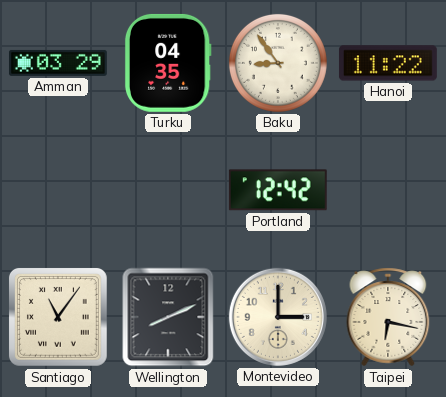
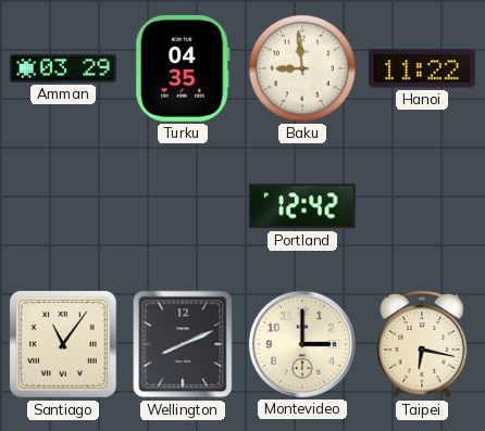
Baku: 8:54 -> 8:59 (302, 68)
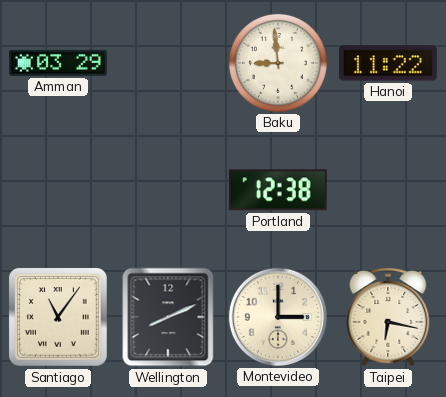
Turku: 04:35 -> none (183, 68)
Portland: 12:42 -> 12:38 (278, 190)
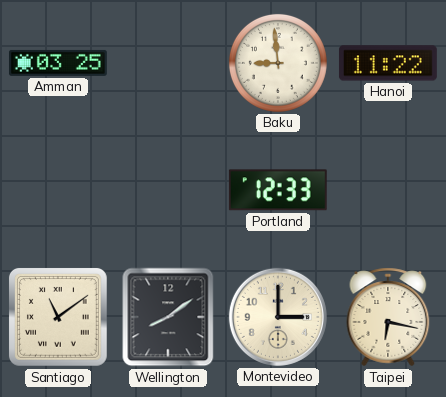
Amman: 03:29 -> 03:25 (58, 63)
Portland: 12:38 -> 12:33 (278, 190)
Santiago: 11:06 -> 11:09 (58, 317)
Wellington: 8:11 -> 8:09 (168, 317)
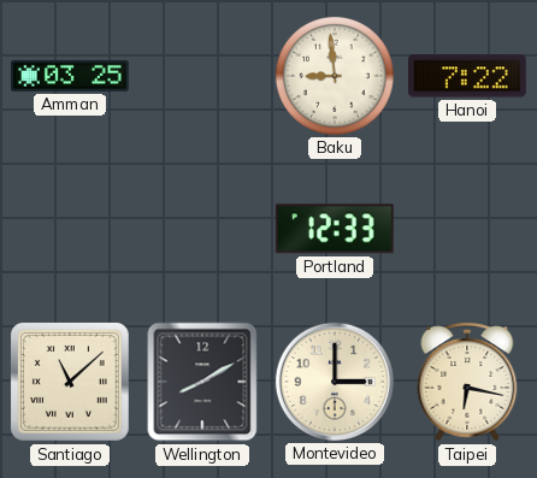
Hanoi: 11:22 -> 7:22 (467, 76)
Santiago: 11:09 -> 11:08 (70, 382)
Wellington: 8:09 -> 8:10 (202, 382)
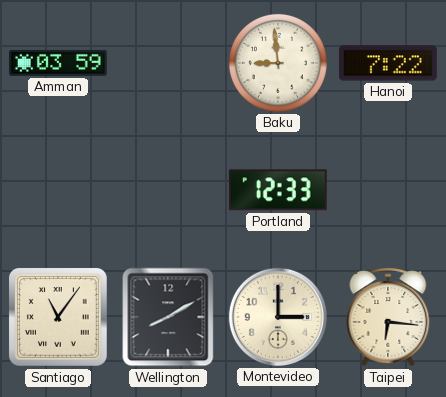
Amman: 03:25 -> 03:59 (58, 63)
Santiago: 11:08 -> 11:06 (58, 317)
Taipei: 6:17 -> 6:16 (388, 317)
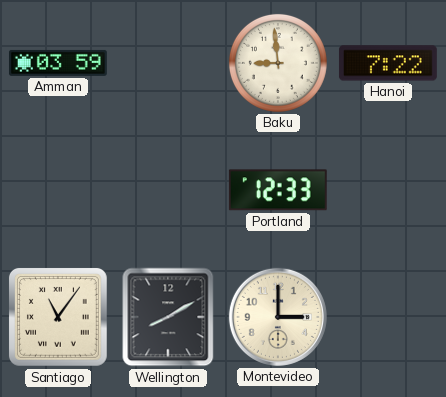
Taipei: 6:16 -> none (388, 317)
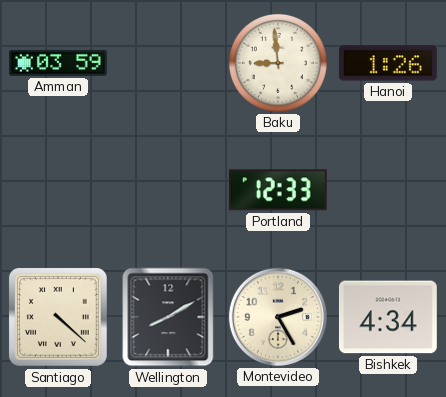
Hanoi: 7:22 -> 1:26 (388, 63)
Santiago: 11:06 -> 4:22 (58, 317)
Montevideo: 3:00 -> 2:25 (278, 317)
Bishkek: none -> 4:34 (388, 317)
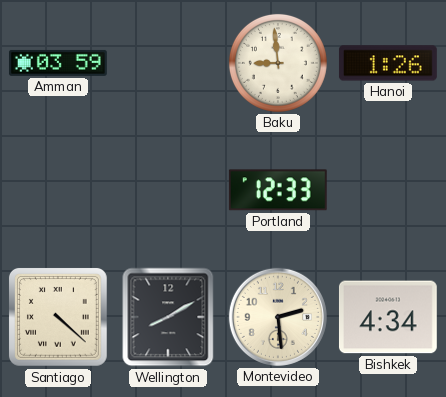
Montevideo: 2:25 -> 2:29 (278, 317)
